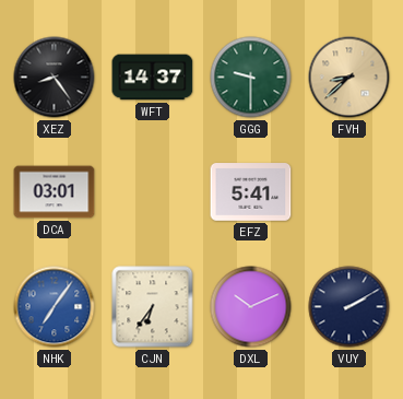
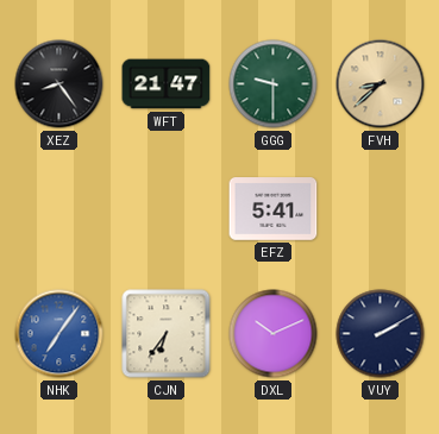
WFT: 14:37 -> 21:47 (167, 84)
DCA: 03:01 -> none (55, 192)
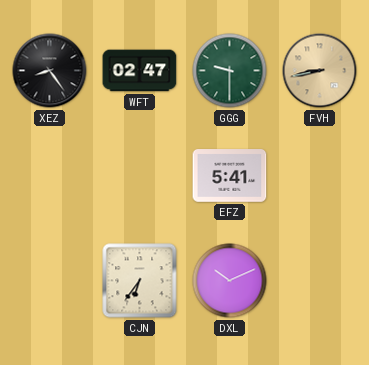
WFT: 21:47 -> 02:47 (140, 71)
FVH: 8:38 -> 8:43 (320, 71)
NHK: 7:06 -> none (59, 334)
VUY: 2:10 -> none (381, 334)
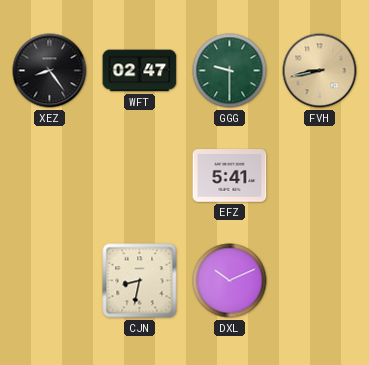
CJN: 6:36 -> 8:32 (140, 281)
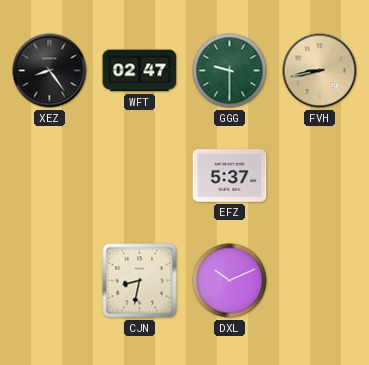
EFZ: 5:41 -> 5:37 (230, 176)
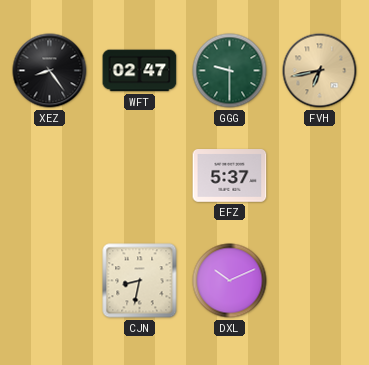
FVH: 8:43 -> 6:43 (320, 71)
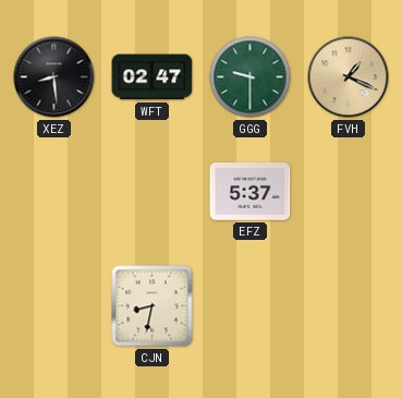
XEZ: 8:24 -> 8:29 (54, 77)
FVH: 6:43 -> 1:19 (349, 77)
DXL: 10:11 -> none (230, 281)
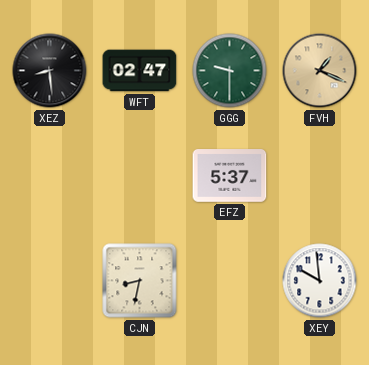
XEY: none -> 9:59 (320, 281)
